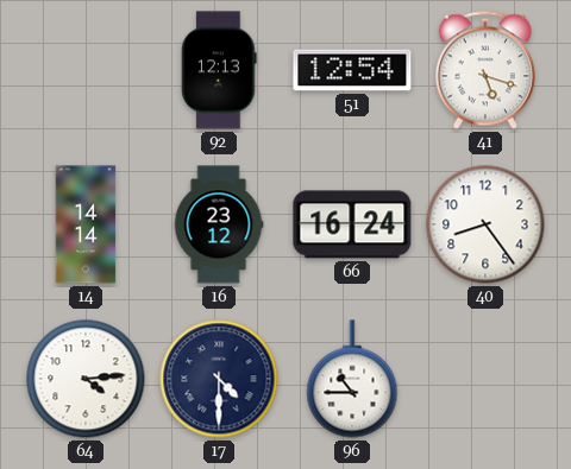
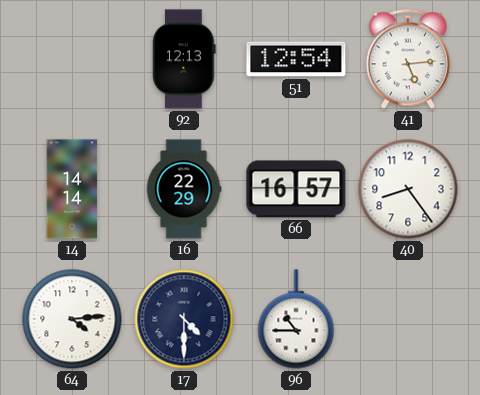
41: 5:18 -> 5:14 (408, 59)
16: 23:12 -> 22:29 (184, 189)
66: 16:24 -> 16:57 (296, 189)
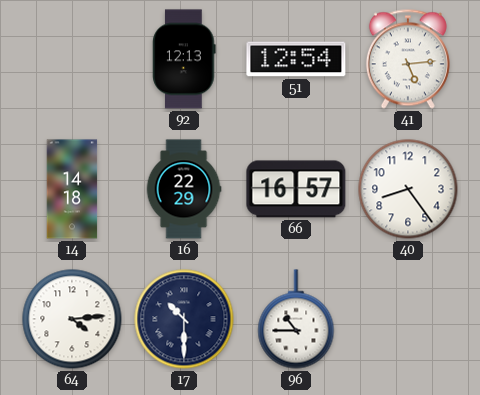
14: 14:14 -> 14:18 (72, 189)
17: 4:30 -> 10:30 (184, 319)
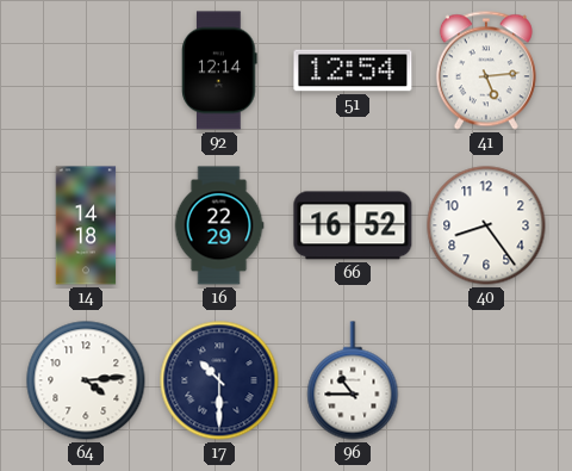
92: 12:13 -> 12:14 (219, 70)
66: 16:57 -> 16:52 (353, 225)
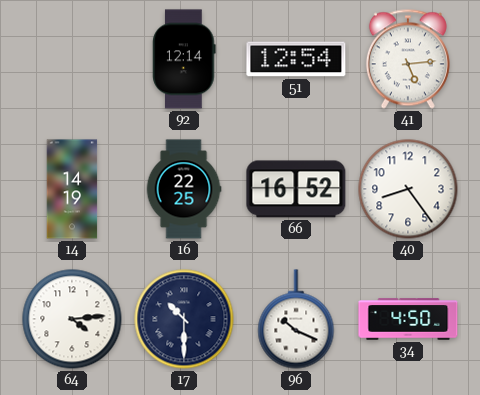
14: 14:18 -> 14:19 (72, 189)
16: 22:29 -> 22:25 (184, 189)
96: 10:45 -> 10:19 (296, 319)
34: none -> 4:50 (408, 319)
